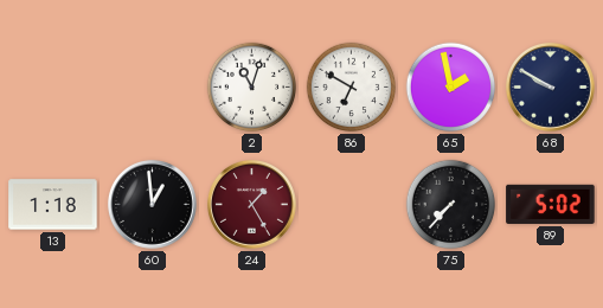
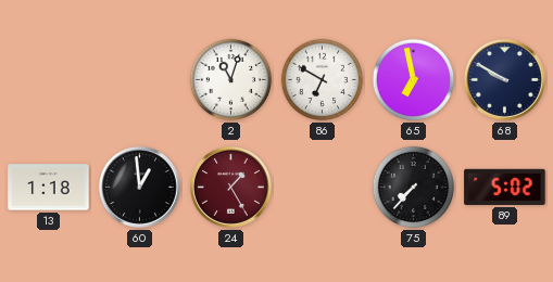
65: 1:58 -> 6:58 (414, 80)
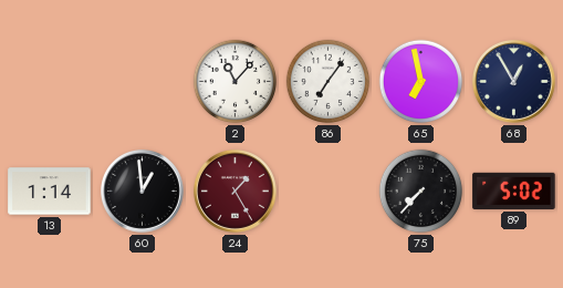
2: 11:03 -> 11:07 (236, 82)
86: 6:50 -> 7:06 (329, 82)
68: 9:50 -> 12:55 (513, 81)
13: 1:18 -> 1:14 (50, 192)
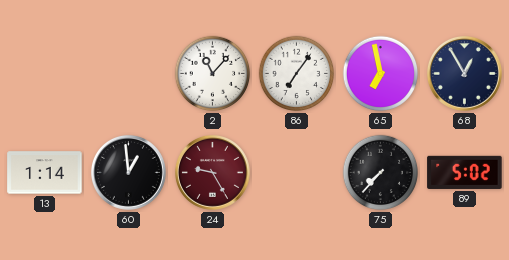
24: 1:25 -> 9:25 (212, 172)
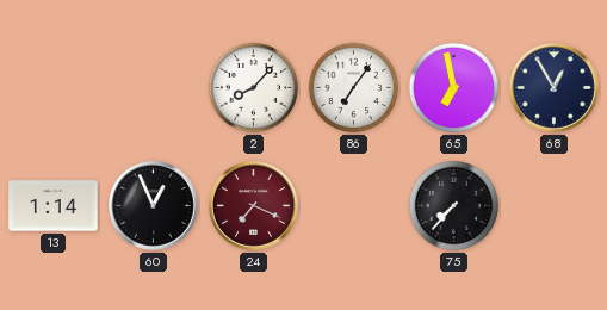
2: 11:07 -> 8:07 (254, 88)
60: 12:59 -> 12:56 (153, 205)
24: 9:25 -> 7:19 (253, 205)
89: 5:02 -> none (465, 172)
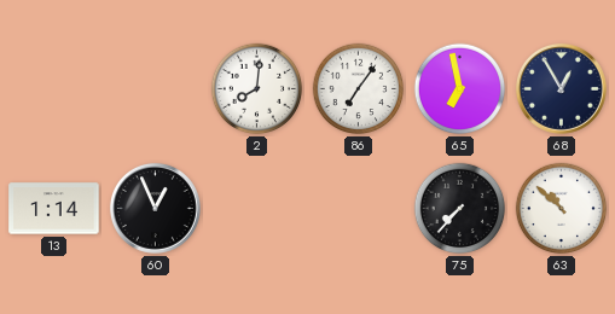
2: 8:07 -> 8:01 (257, 89)
24: 7:19 -> none (253, 205)
63: none -> 10:52 (562, 209)
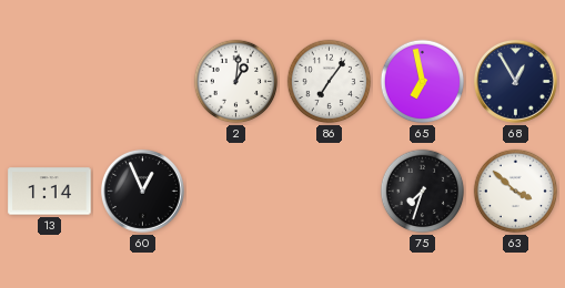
2: 8:01 -> 1:01 (236, 82)
75: 7:37 -> 7:33 (423, 192)
63: 10:52 -> 3:52 (516, 192)
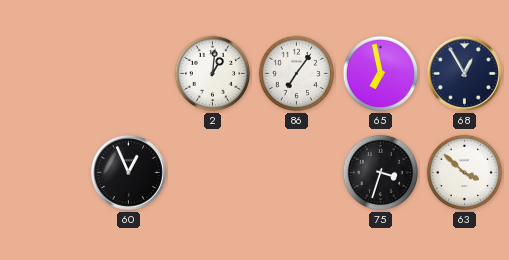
13: 1:14 -> none (50, 192)
75: 7:33 -> 3:33 (381, 173)
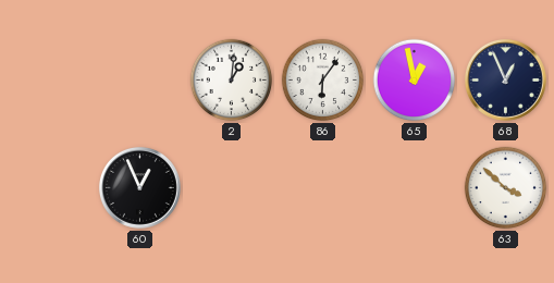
86: 7:06 -> 6:06 (323, 81)
65: 6:58 -> 12:58 (415, 81)
68: 12:55 -> 12:56 (505, 79)
75: 3:33 -> none (381, 173)
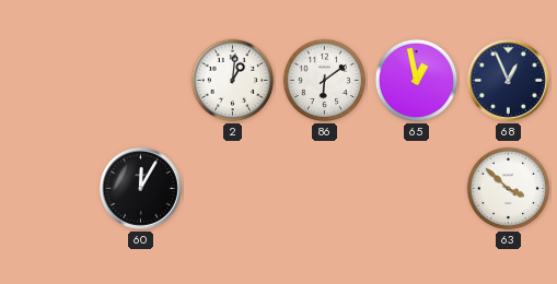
86: 6:06 -> 6:09 (325, 81)
60: 12:56 -> 12:05 (140, 188)
